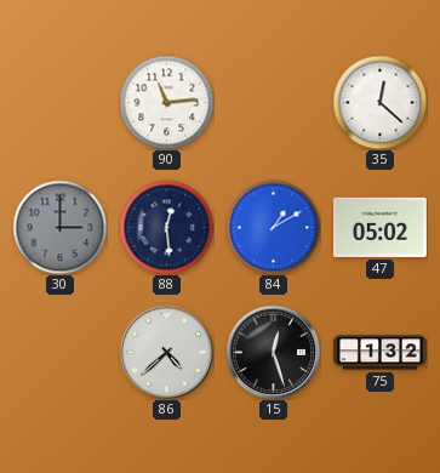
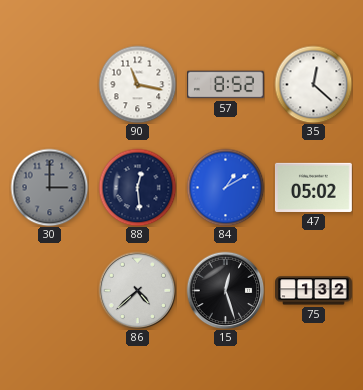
90: 11:14 -> 11:17 (137, 84)
57: none -> 8:52 (225, 85)
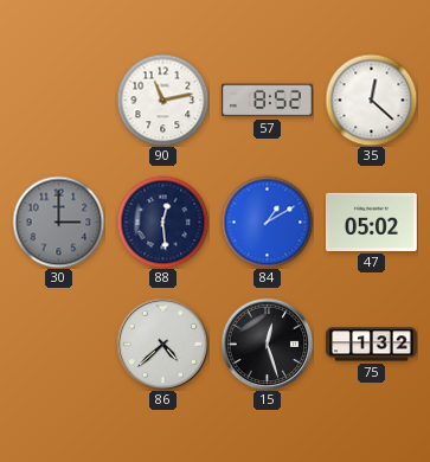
90: 11:17 -> 11:13 (162, 100)
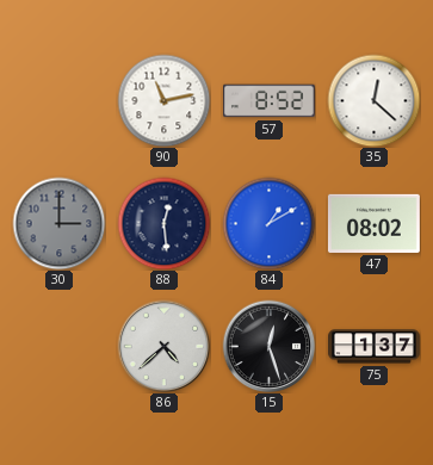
47: 05:02 -> 08:02 (373, 223)
75: 1:32 -> 1:37 (375, 347)
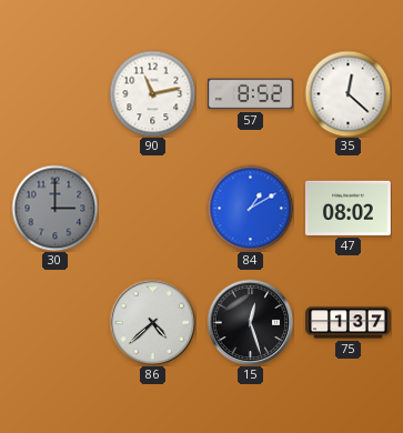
88: 12:29 -> none (163, 223)
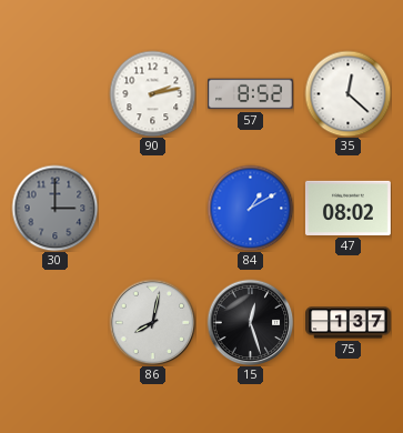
90: 11:13 -> 2:13 (152, 93)
86: 4:38 -> 8:02 (152, 322)
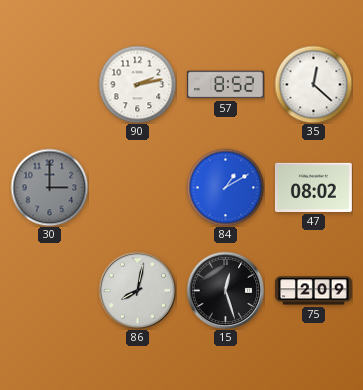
75: 1:37 -> 2:09 (314, 291)
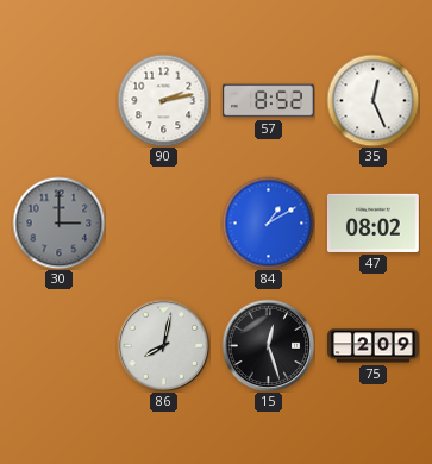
35: 12:22 -> 12:26 (372, 100)
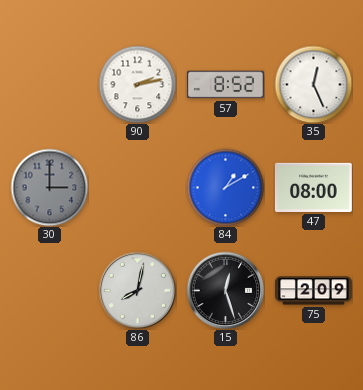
47: 08:02 -> 08:00 (313, 187)
